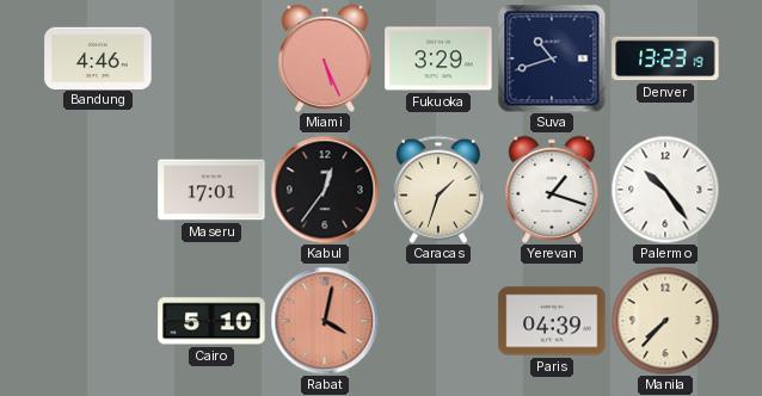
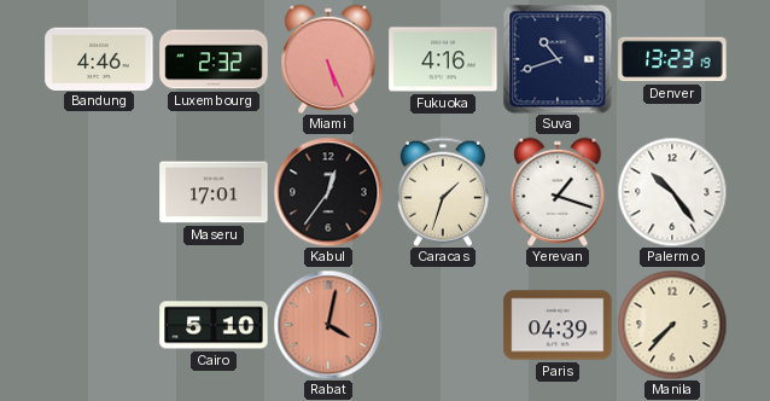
Luxembourg: none -> 2:32 (214, 59)
Fukuoka: 3:29 -> 4:16 (443, 59)
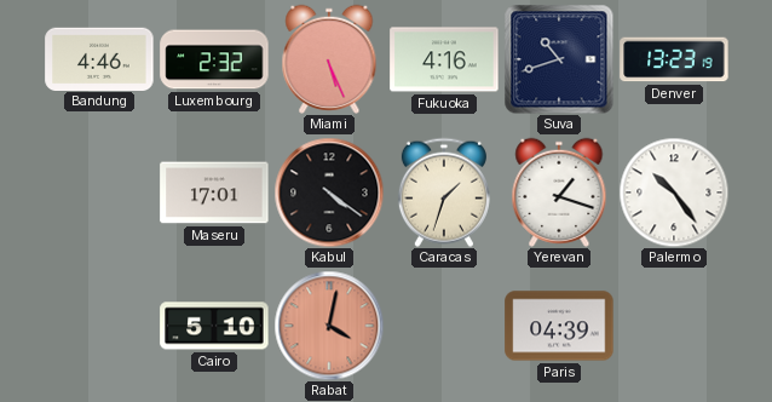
Kabul: 12:36 -> 4:21 (329, 193)
Manila: 7:37 -> none (672, 325)
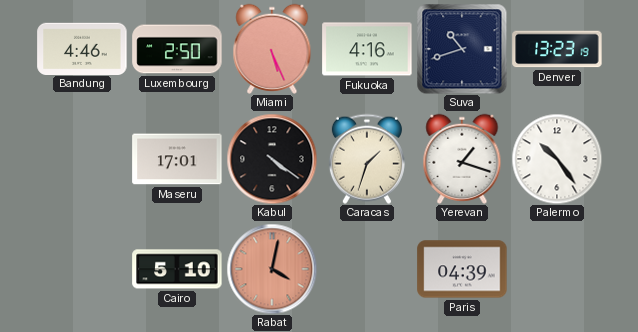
Luxembourg: 2:32 -> 2:50 (177, 49)
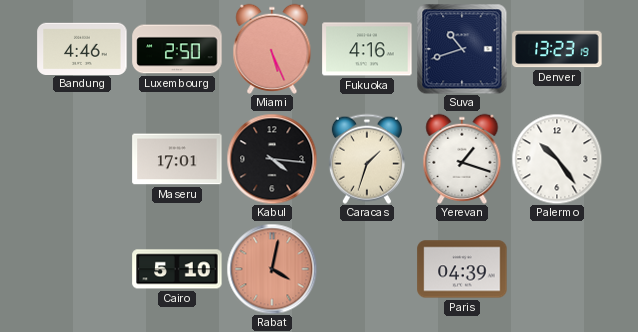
Kabul: 4:21 -> 4:16 (272, 159)
